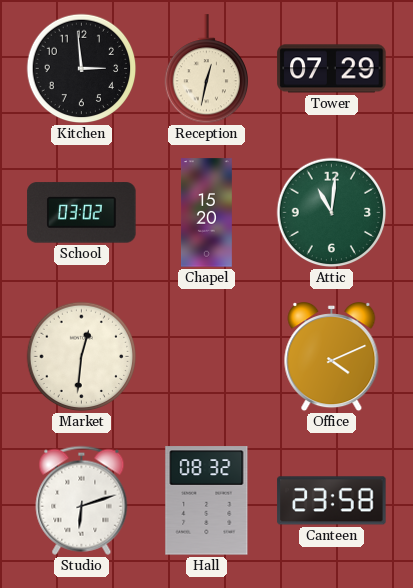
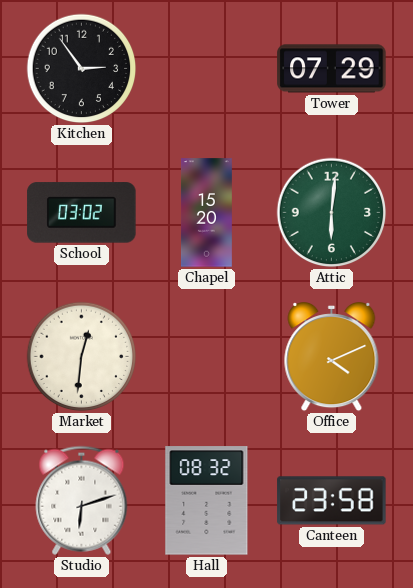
Kitchen: 2:59 -> 2:54 (82, 69)
Reception: 12:32 -> none (206, 69)
Attic: 11:01 -> 6:01 (332, 213)
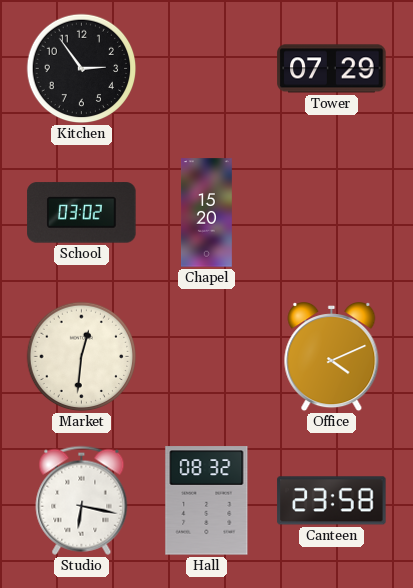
Attic: 6:01 -> none (332, 213)
Studio: 6:12 -> 6:17 (82, 500)
